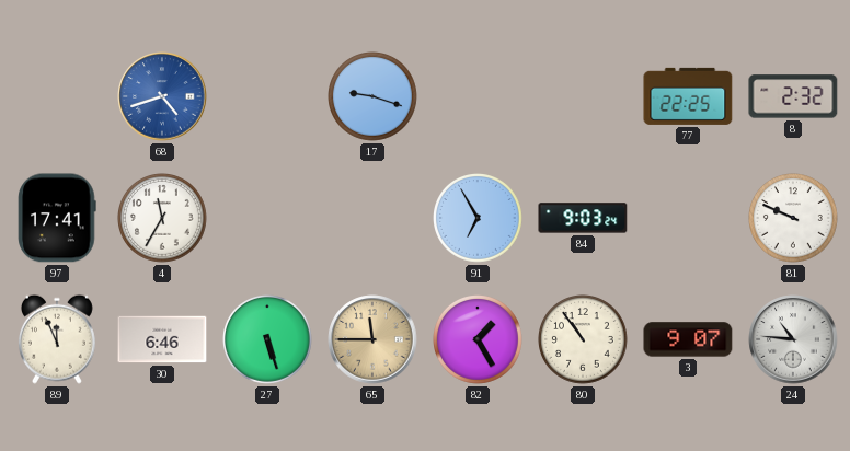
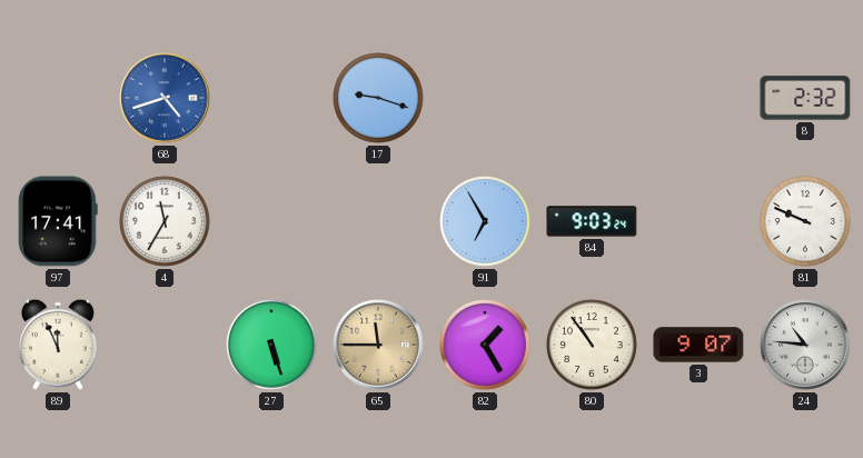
77: 22:25 -> none (688, 96)
30: 6:46 -> none (162, 339)
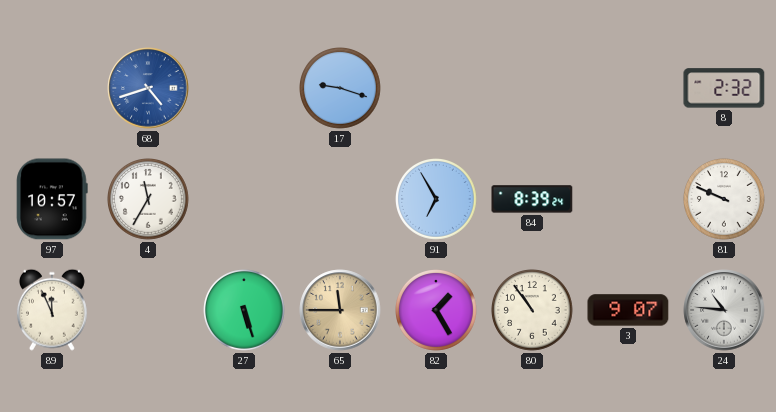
97: 17:41 -> 10:57 (52, 199)
84: 9:03 -> 8:39 (532, 199)
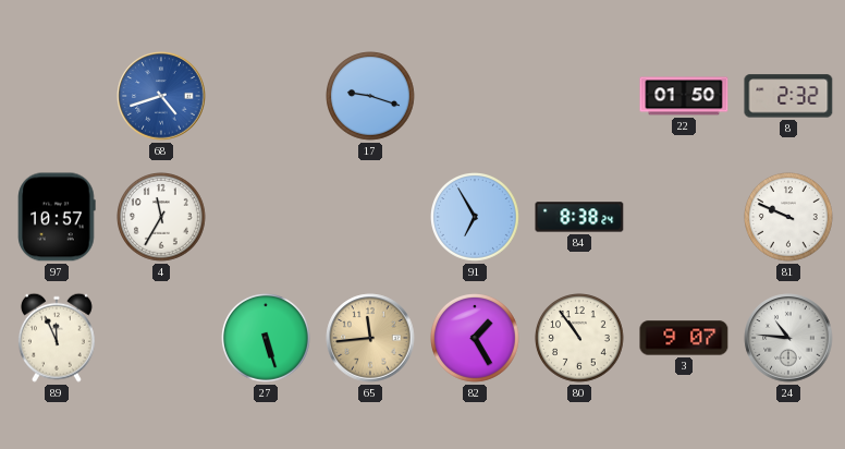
22: none -> 01:50 (684, 96)
84: 8:39 -> 8:38 (579, 217)
65: 11:45 -> 11:44 (370, 338)
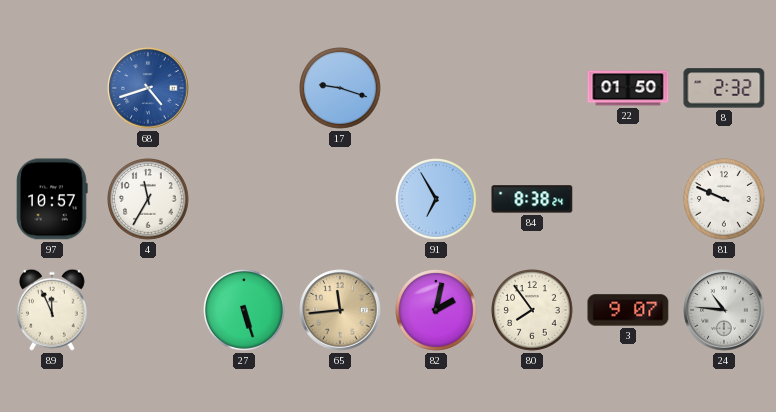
82: 1:25 -> 2:02 (437, 311)
80: 10:54 -> 7:54 (533, 311)
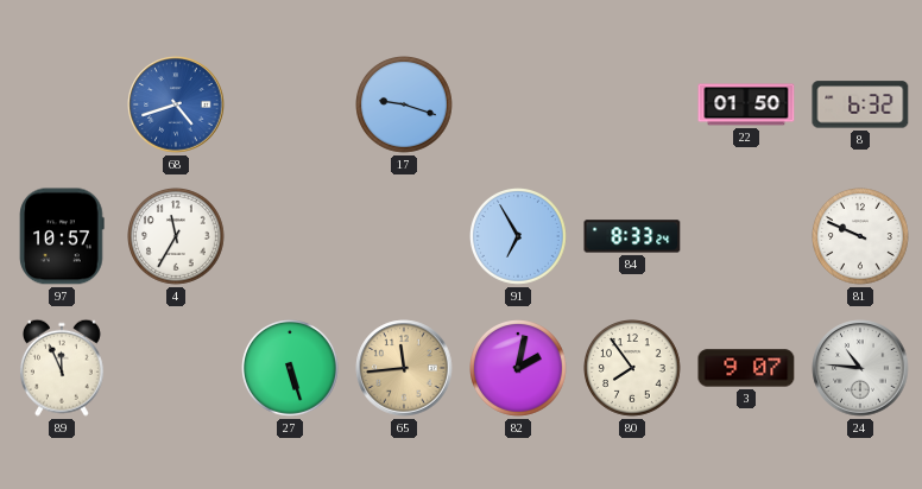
8: 2:32 -> 6:32 (860, 104)
84: 8:38 -> 8:33 (632, 236)
